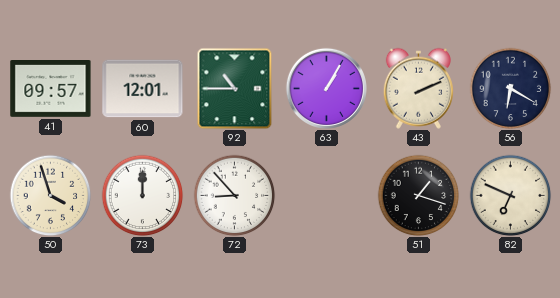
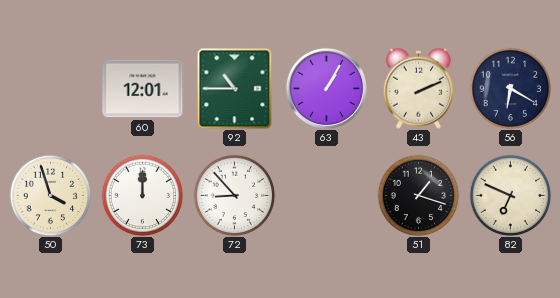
41: 09:57 -> none (51, 89)
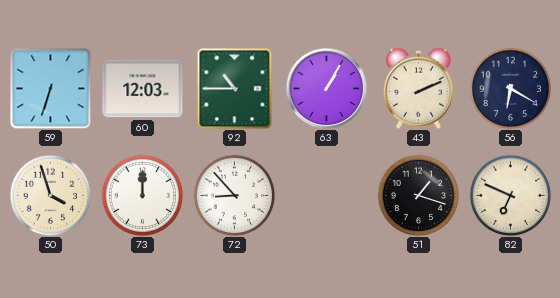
59: none -> 6:33 (50, 88)
60: 12:01 -> 12:03 (143, 89)
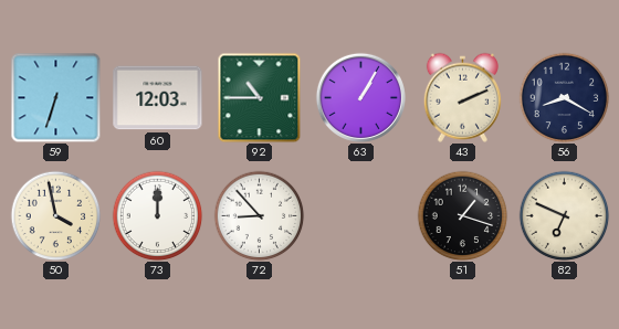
56: 6:20 -> 8:20 (564, 97)
50: 3:57 -> 3:58 (55, 215)
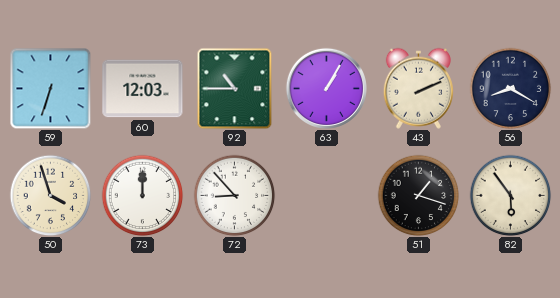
50: 3:58 -> 3:57 (50, 195)
82: 6:49 -> 5:54 (510, 195)
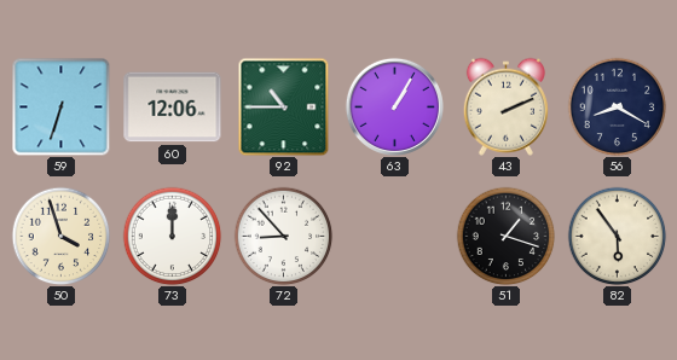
60: 12:03 -> 12:06 (173, 108)
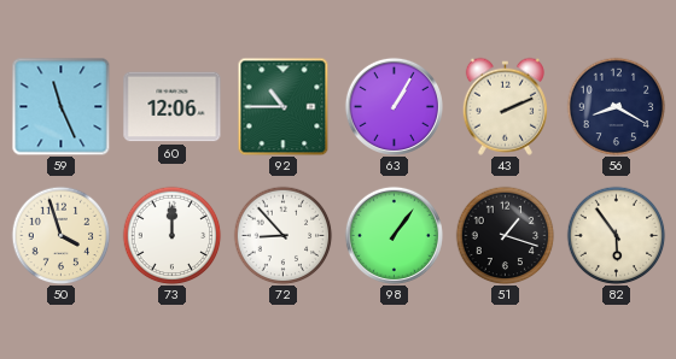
59: 6:33 -> 11:26 (60, 106)
98: none -> 1:06 (394, 235)
